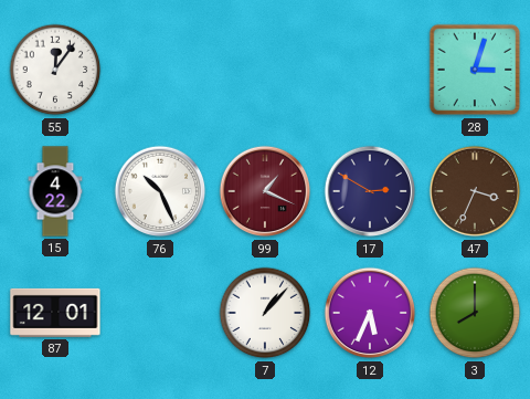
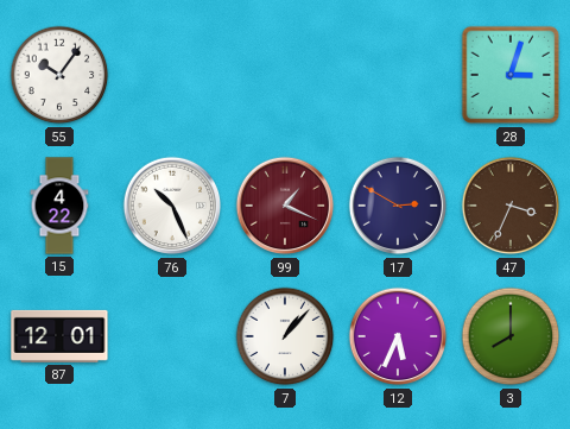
55: 12:06 -> 10:06 (59, 75)
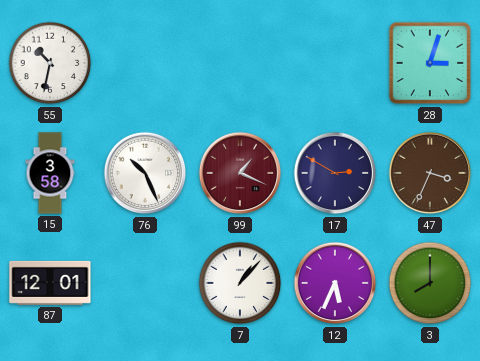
55: 10:06 -> 10:32 (50, 63)
15: 4:22 -> 3:58 (50, 173)
